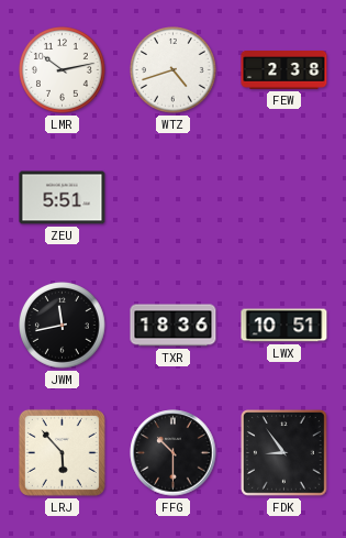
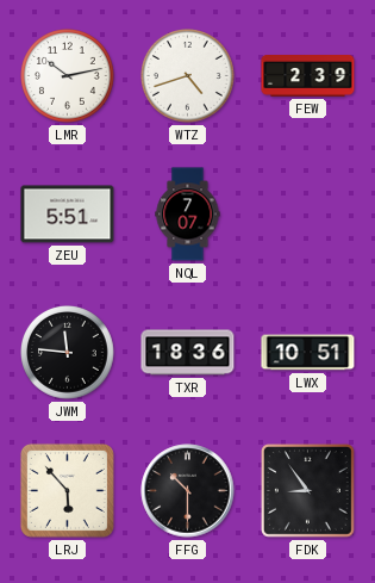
FEW: 2:38 -> 2:39 (308, 76)
NQL: none -> 7:07 (188, 215)
JWM: 11:43 -> 11:46 (68, 353)
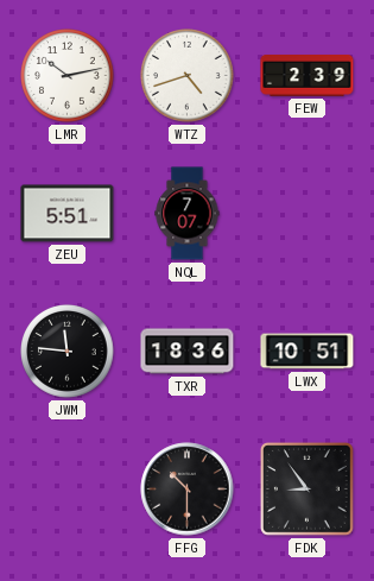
LRJ: 5:53 -> none (67, 490)
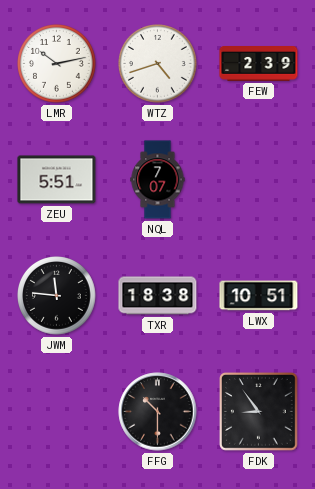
TXR: 18:36 -> 18:38 (158, 296)
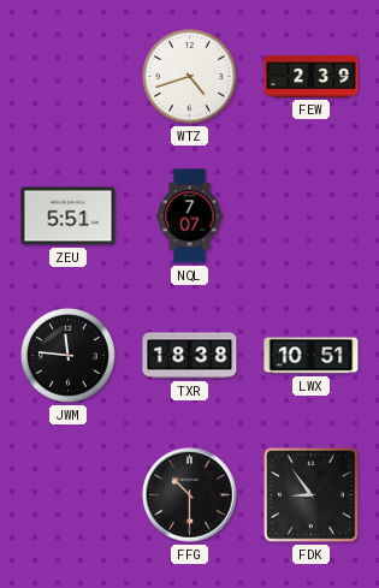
LMR: 10:13 -> none (57, 64)
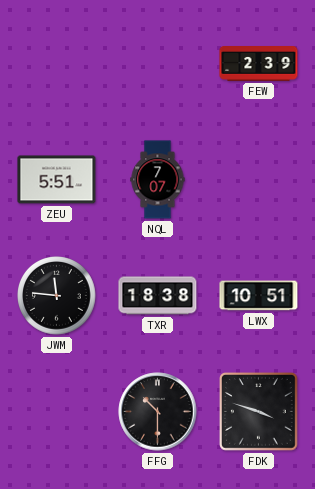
WTZ: 4:42 -> none (190, 77)
FDK: 8:54 -> 3:48 (259, 412)
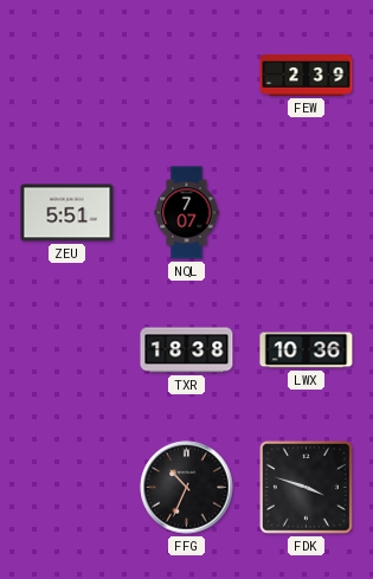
JWM: 11:46 -> none (57, 296)
LWX: 10:51 -> 10:36 (307, 350)
FFG: 10:30 -> 10:34 (187, 488)
